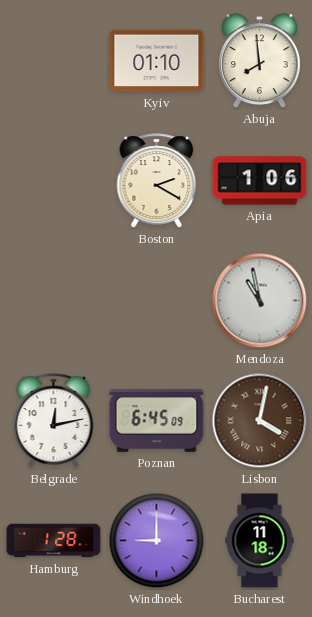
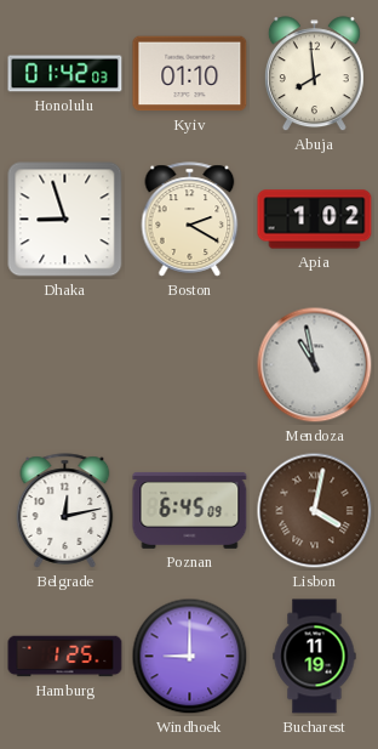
Honolulu: none -> 01:42 (65, 74)
Dhaka: none -> 8:57 (65, 220)
Apia: 1:06 -> 1:02 (315, 220)
Hamburg: 1:28 -> 1:25 (65, 657)
Bucharest: 11:18 -> 11:19 (315, 657)
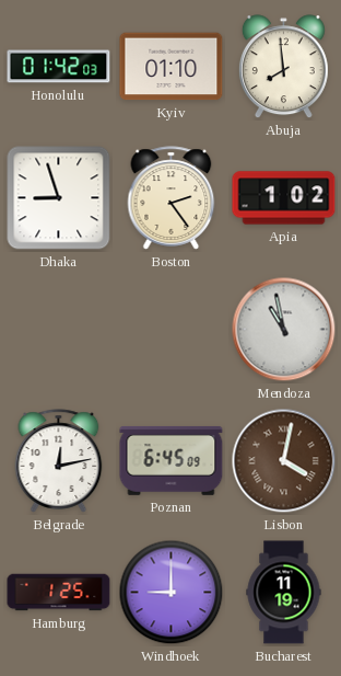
Boston: 2:20 -> 2:24 (172, 198)
